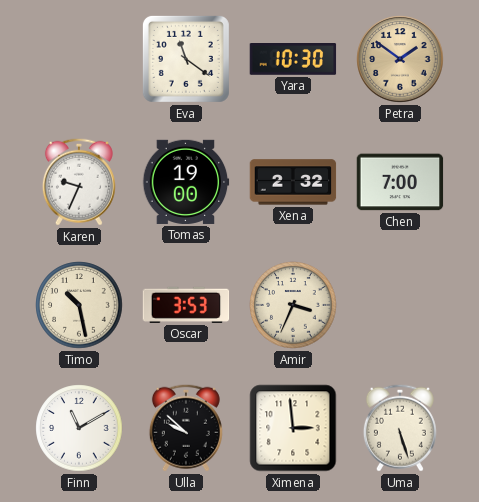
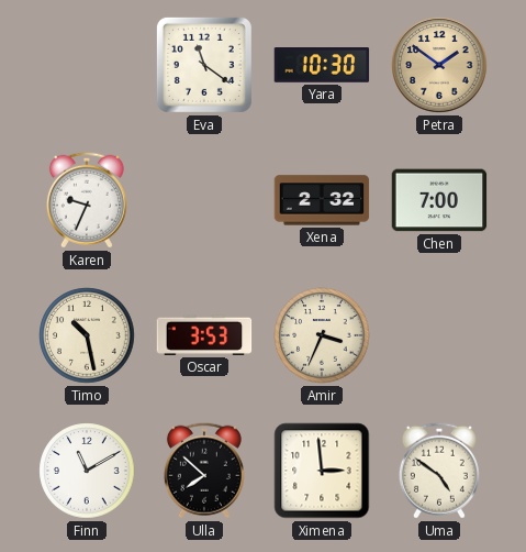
Tomas: 19:00 -> none (186, 182)
Ulla: 9:52 -> 7:52 (204, 471)
Uma: 5:27 -> 4:51 (439, 471)
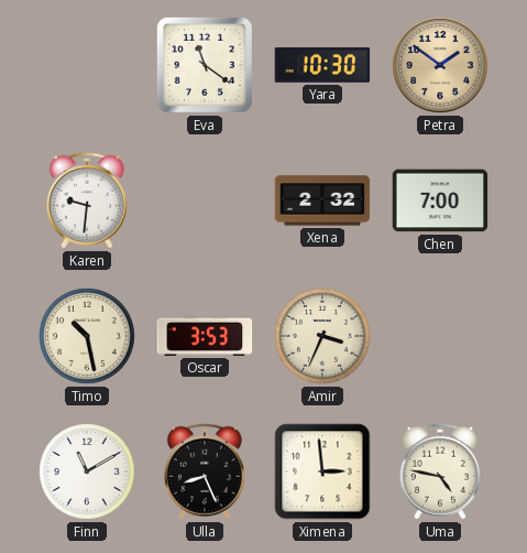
Karen: 9:34 -> 9:31 (87, 200)
Ulla: 7:52 -> 8:26 (205, 471)
Uma: 4:51 -> 4:47 (440, 471)
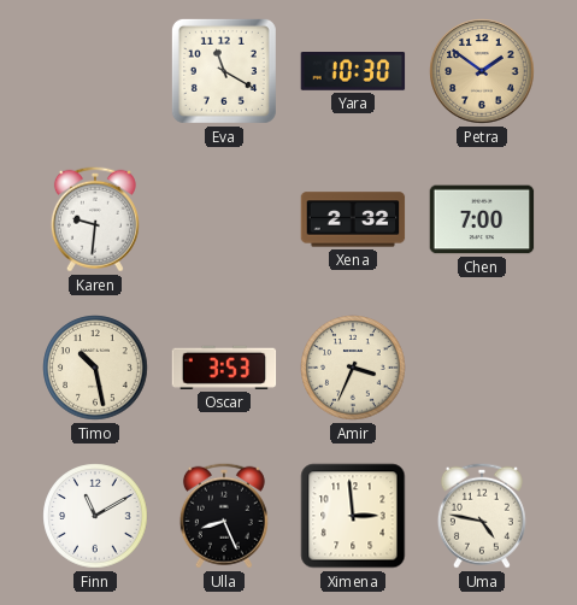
Eva: 11:21 -> 11:20 (224, 71)
